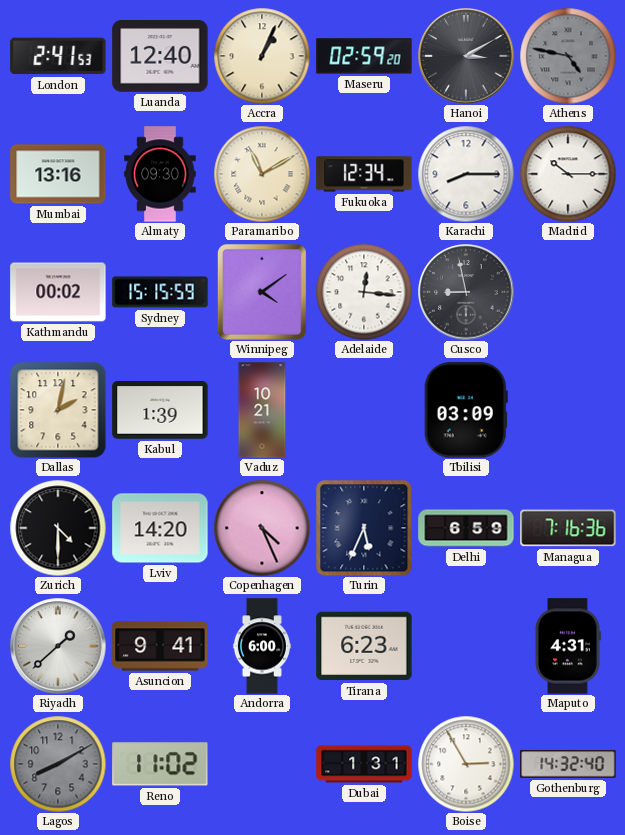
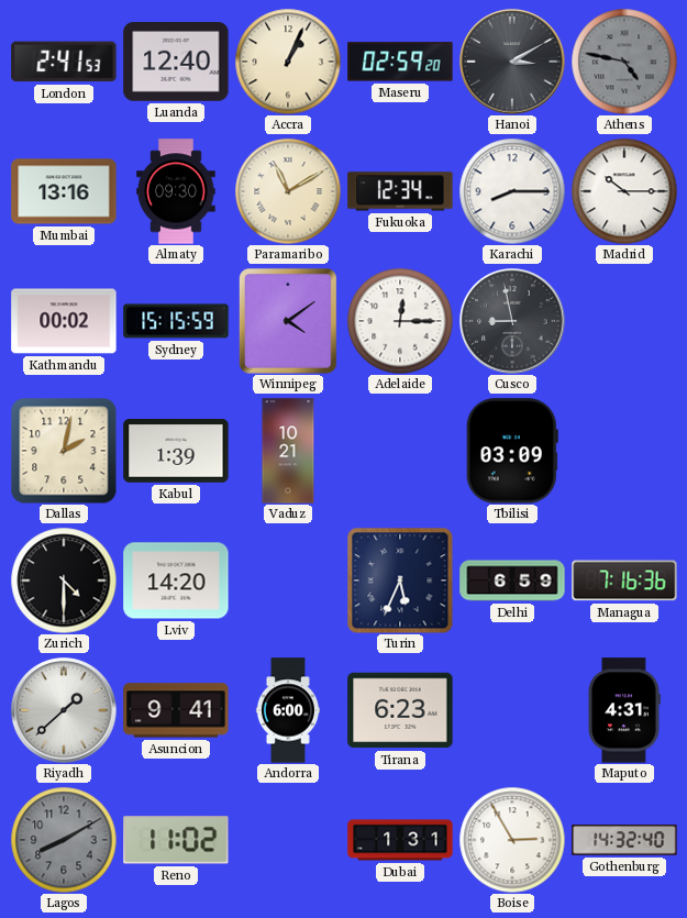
Adelaide: 12:16 -> 12:15 (400, 321)
Copenhagen: 4:26 -> none (262, 528)
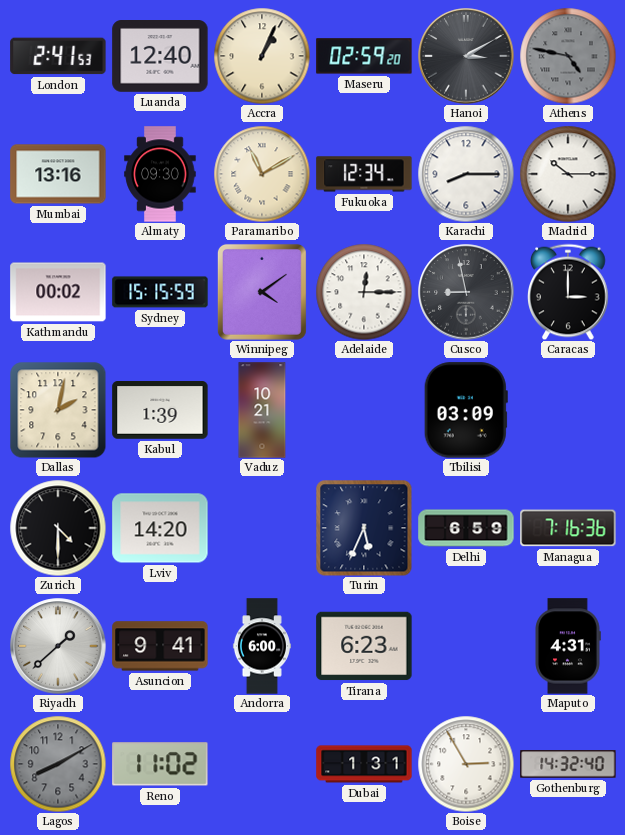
Caracas: none -> 3:00 (569, 292)
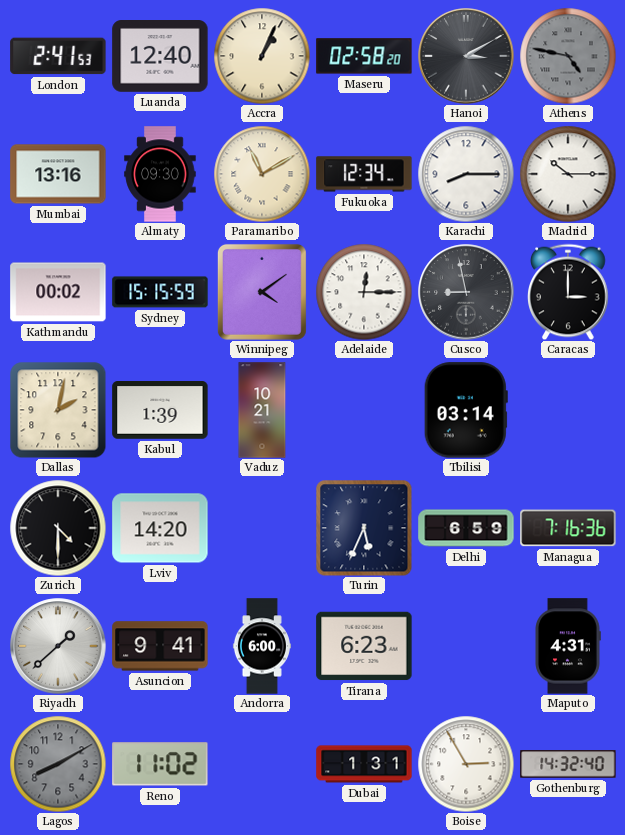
Maseru: 02:59 -> 02:58 (364, 56)
Tbilisi: 03:09 -> 03:14 (466, 410)
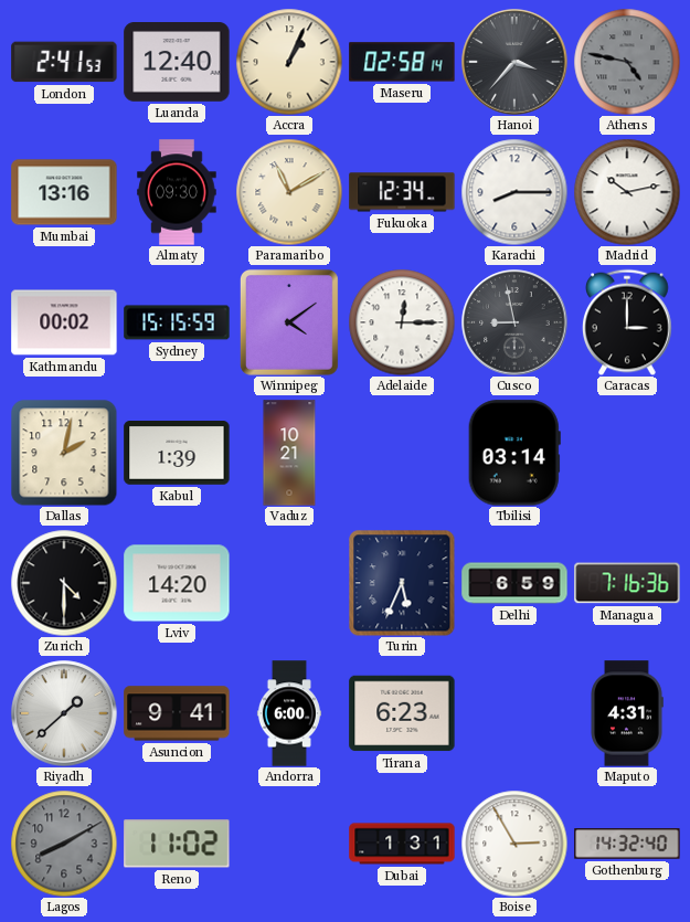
Maseru: 02:58:20 -> 02:58:14 (402, 62)
Hanoi: 3:10 -> 3:37 (514, 62)
Madrid: 10:15 -> 10:13 (627, 192)
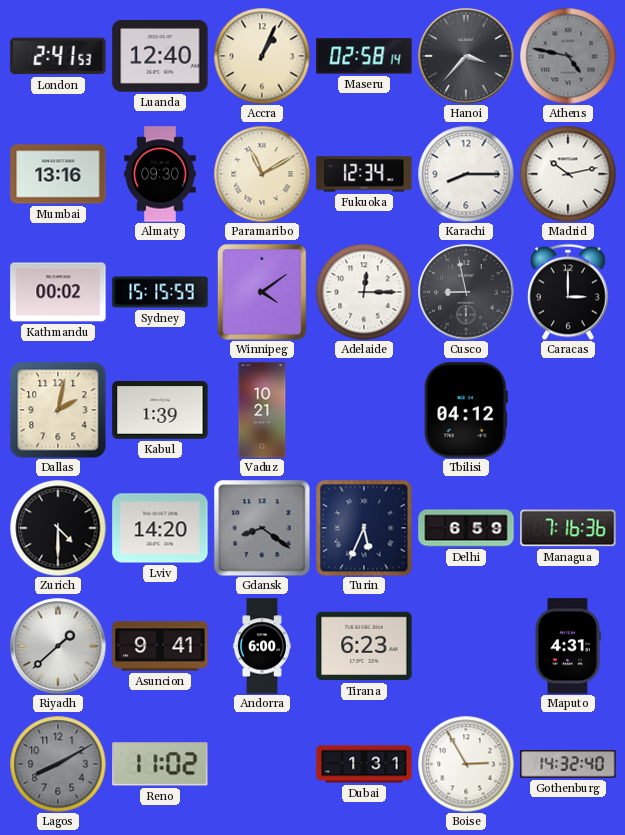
Tbilisi: 03:14 -> 04:12 (466, 410)
Gdansk: none -> 8:21 (262, 528)
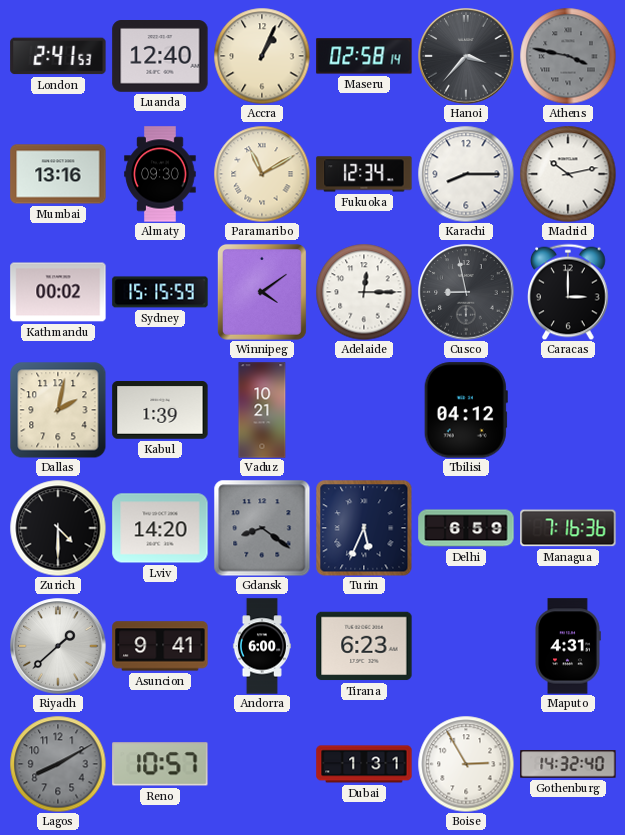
Athens: 4:47 -> 3:47 (568, 56)
Reno: 11:02 -> 10:57 (160, 764)
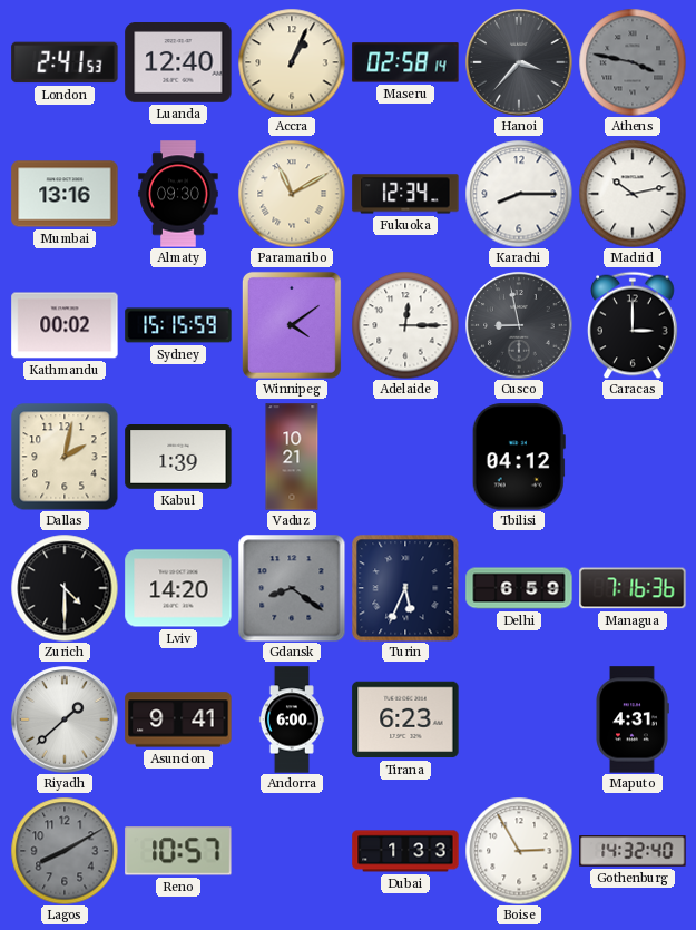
Dubai: 1:31 -> 1:33 (405, 851)
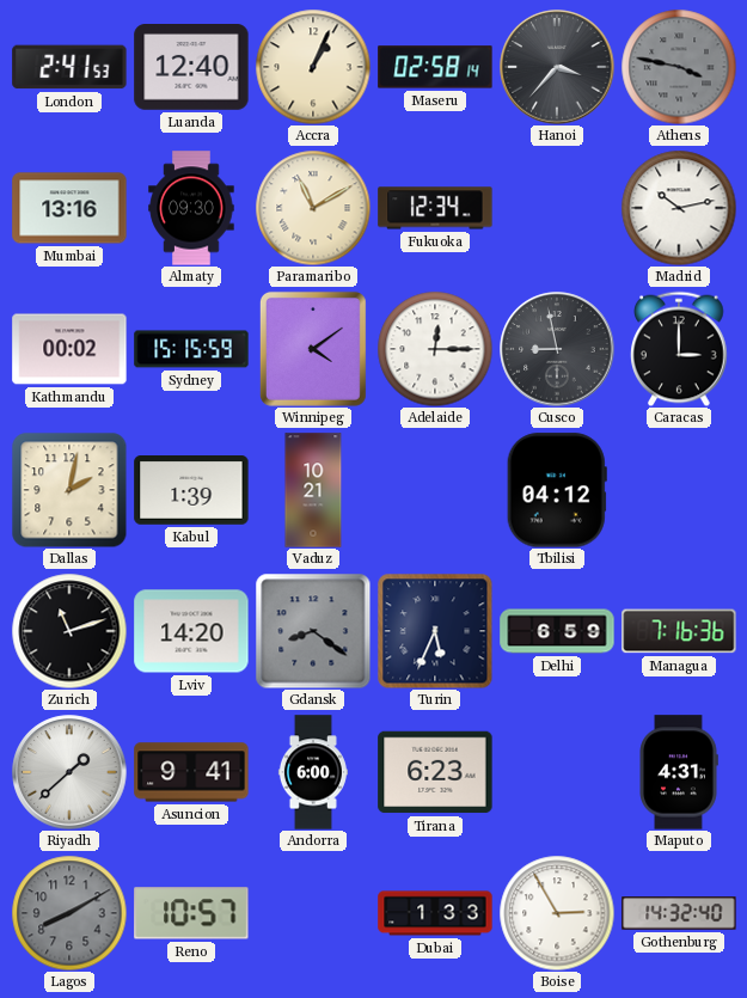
Karachi: 8:15 -> none (519, 194)
Zurich: 4:30 -> 11:12 (69, 631)
